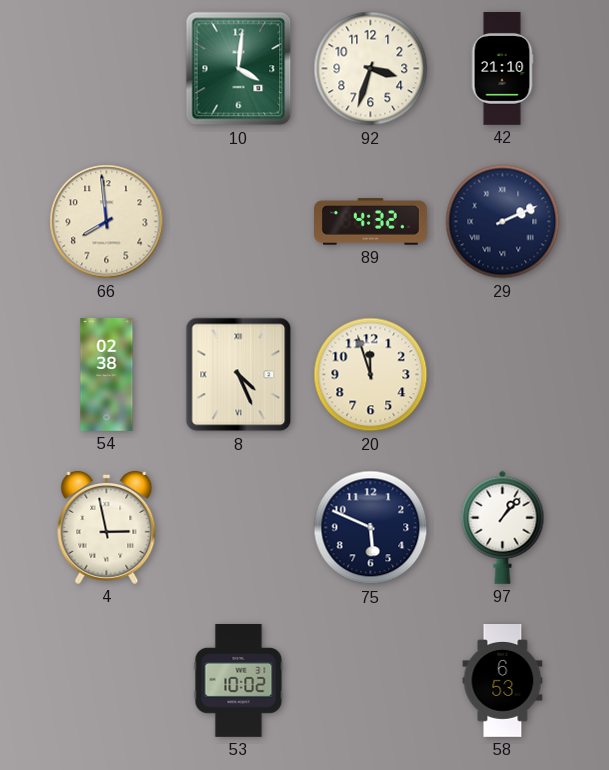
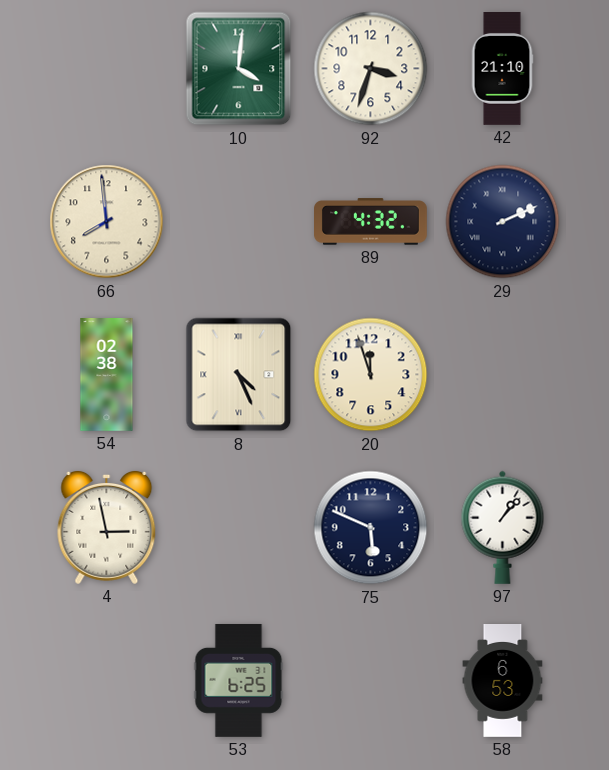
53: 10:02 -> 6:25 (239, 681)
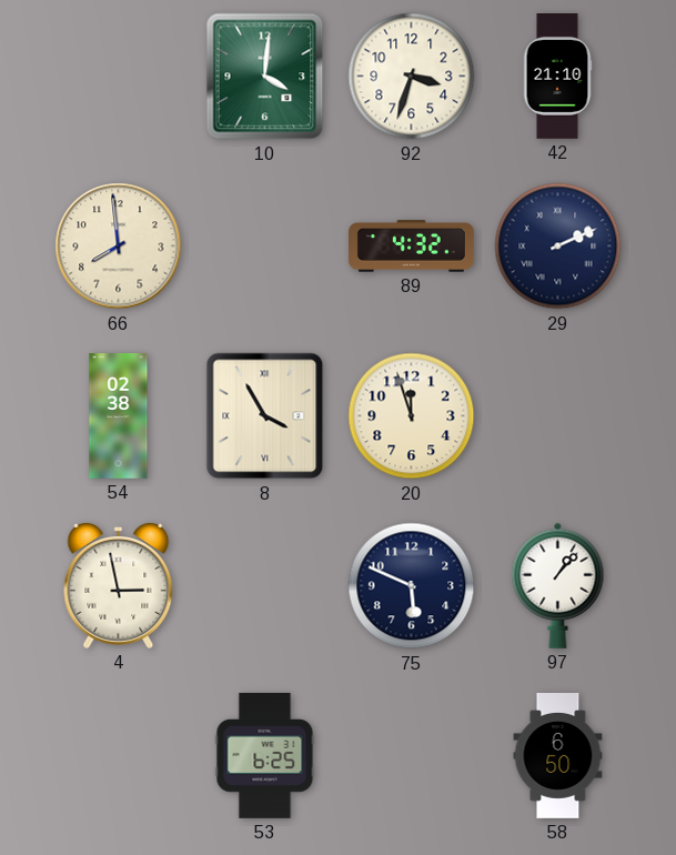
8: 4:26 -> 3:55 (265, 416)
58: 6:53 -> 6:50 (558, 756)
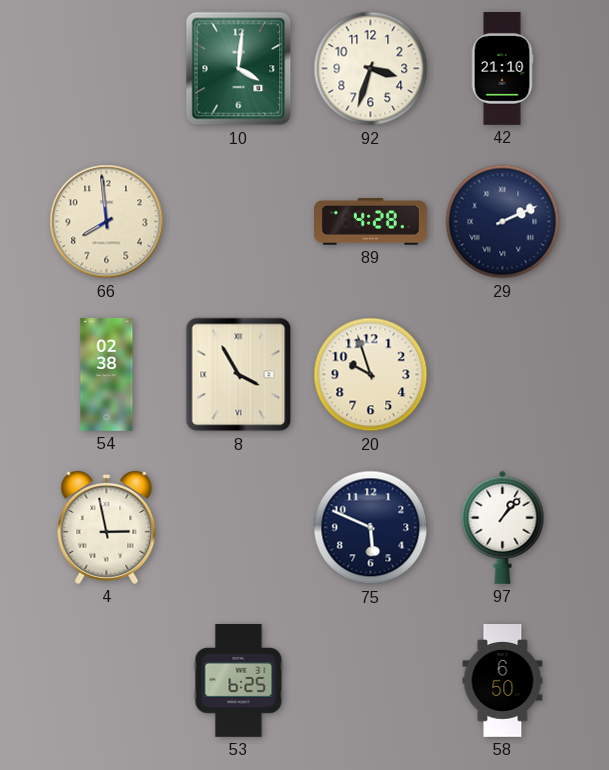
89: 4:32 -> 4:28 (371, 222)
20: 11:57 -> 9:57 (371, 375)
